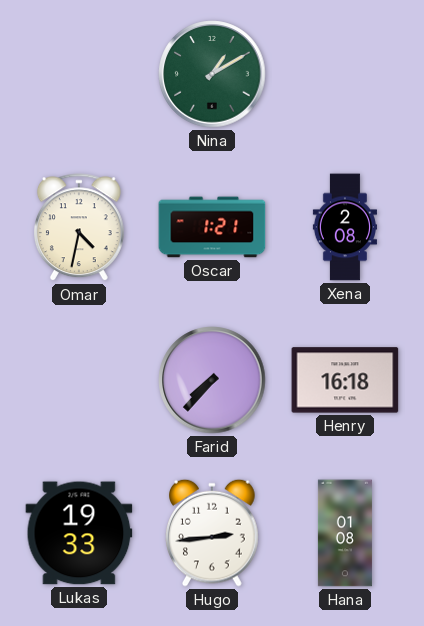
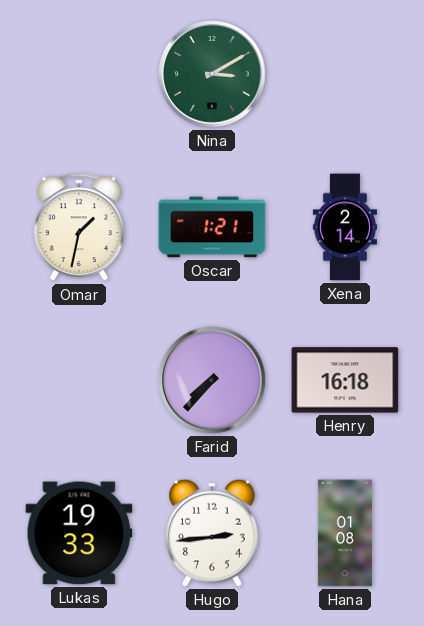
Nina: 1:10 -> 3:10 (212, 74)
Omar: 4:32 -> 1:32 (79, 228)
Xena: 2:08 -> 2:14 (345, 227)
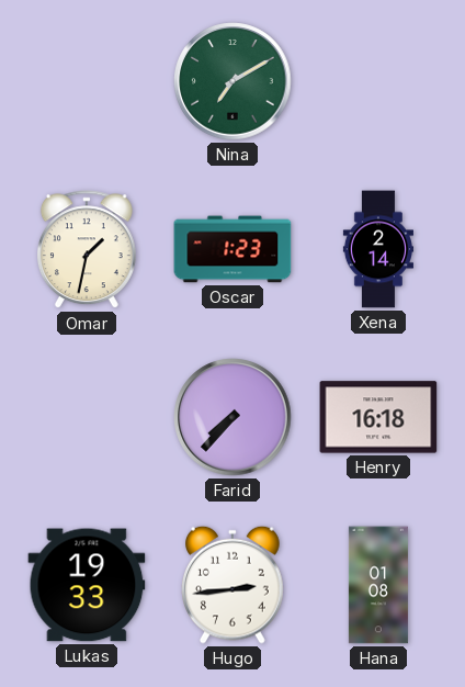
Nina: 3:10 -> 7:10 (232, 81)
Oscar: 1:21 -> 1:23 (232, 249)
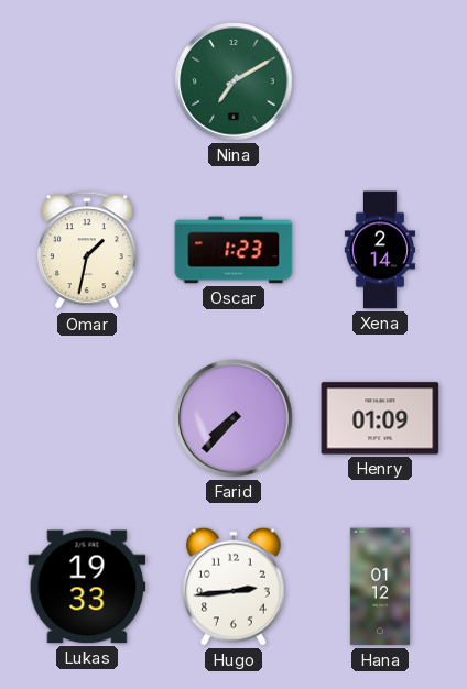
Henry: 16:18 -> 01:09 (380, 418)
Hana: 01:08 -> 01:12 (380, 587)
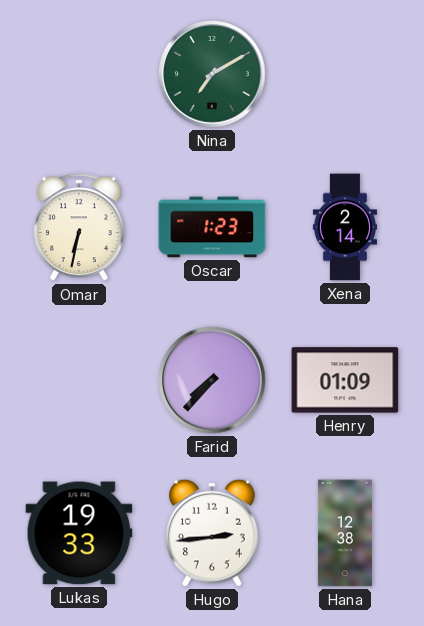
Omar: 1:32 -> 6:32 (79, 228)
Hana: 01:12 -> 12:38 (345, 533)
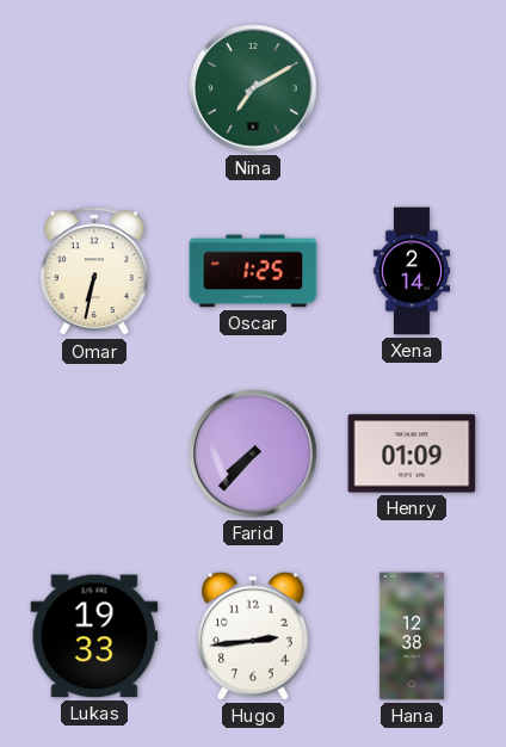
Oscar: 1:23 -> 1:25 (253, 271)
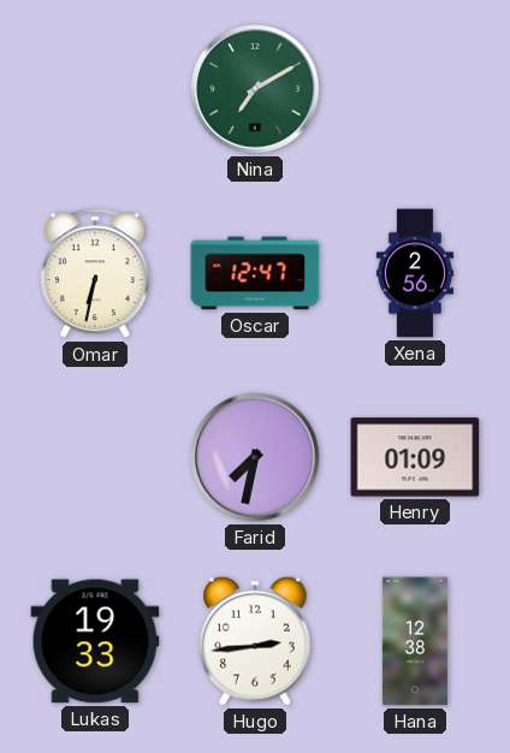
Oscar: 1:25 -> 12:47 (255, 273)
Xena: 2:14 -> 2:56 (415, 273)
Farid: 7:37 -> 7:32 (255, 457)
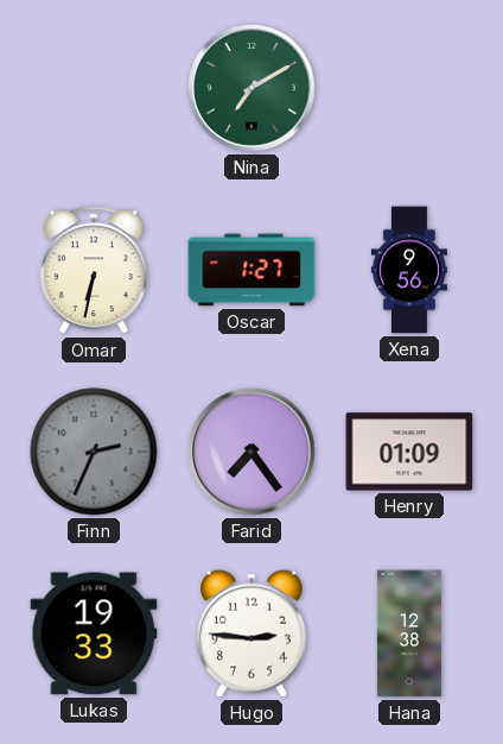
Oscar: 12:47 -> 1:27 (251, 270)
Xena: 2:56 -> 9:56 (409, 270)
Finn: none -> 2:34 (94, 452)
Farid: 7:32 -> 7:24 (251, 452)
Hugo: 2:44 -> 2:46 (251, 633)
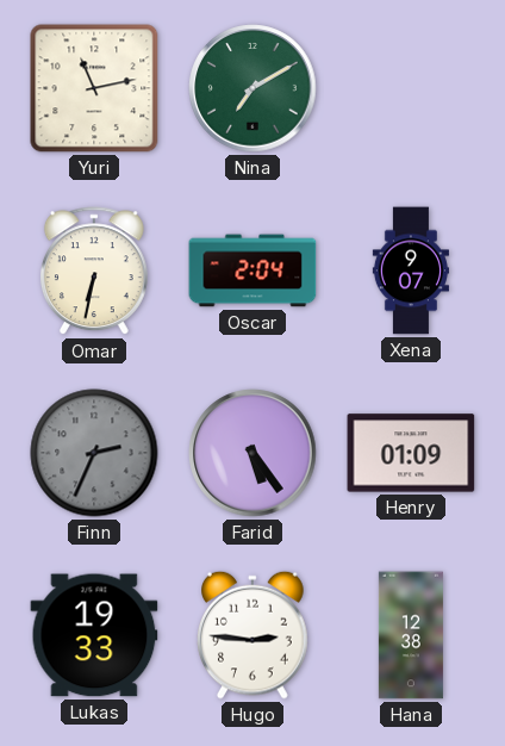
Yuri: none -> 11:13 (94, 88)
Oscar: 1:27 -> 2:04 (253, 271)
Xena: 9:56 -> 9:07 (411, 271)
Farid: 7:24 -> 5:24 (253, 453)
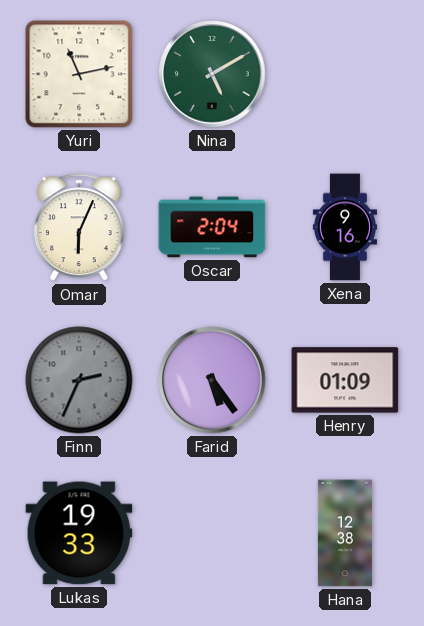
Nina: 7:10 -> 5:10 (212, 74)
Omar: 6:32 -> 6:04 (79, 228)
Xena: 9:07 -> 9:16 (345, 227)
Hugo: 2:46 -> none (253, 635)
